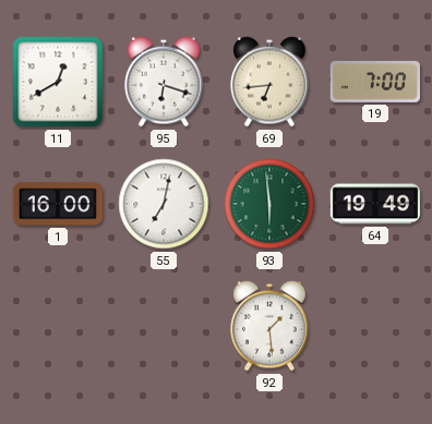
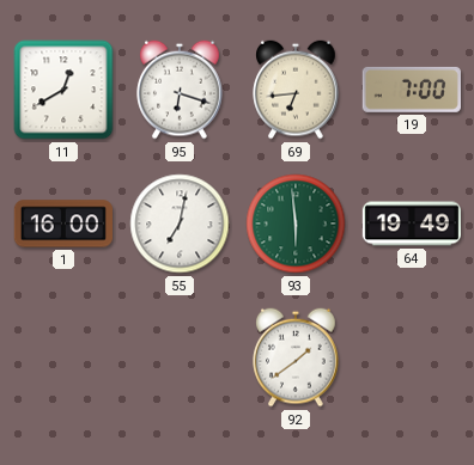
92: 1:29 -> 1:39 (296, 357)
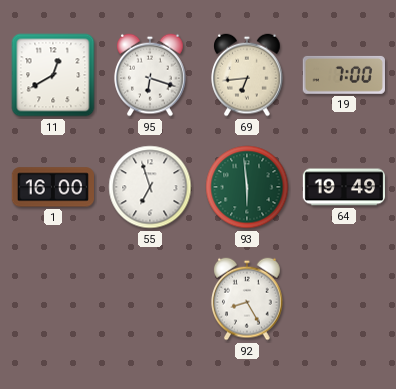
55: 7:02 -> 6:57 (150, 187)
92: 1:39 -> 8:25 (247, 299)
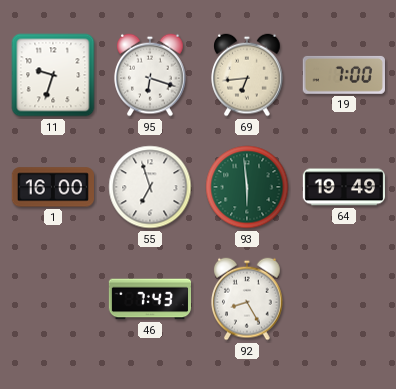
11: 12:40 -> 9:33 (53, 75)
46: none -> 7:43 (150, 299)
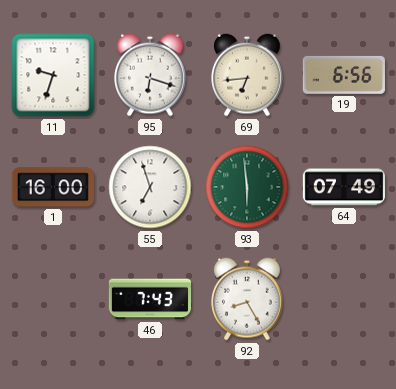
19: 7:00 -> 6:56 (344, 75)
64: 19:49 -> 07:49 (343, 187)
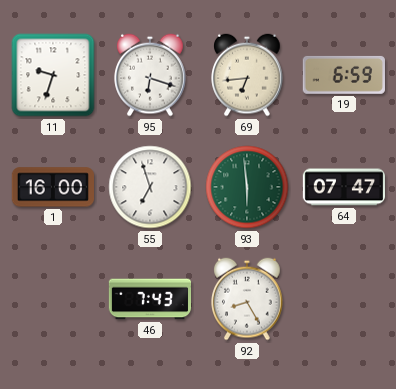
19: 6:56 -> 6:59 (344, 75)
64: 07:49 -> 07:47 (343, 187)
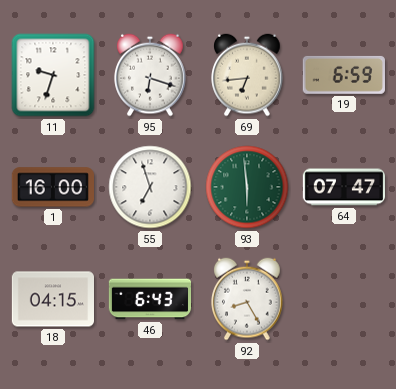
18: none -> 04:15 (52, 299)
46: 7:43 -> 6:43 (150, 299)
